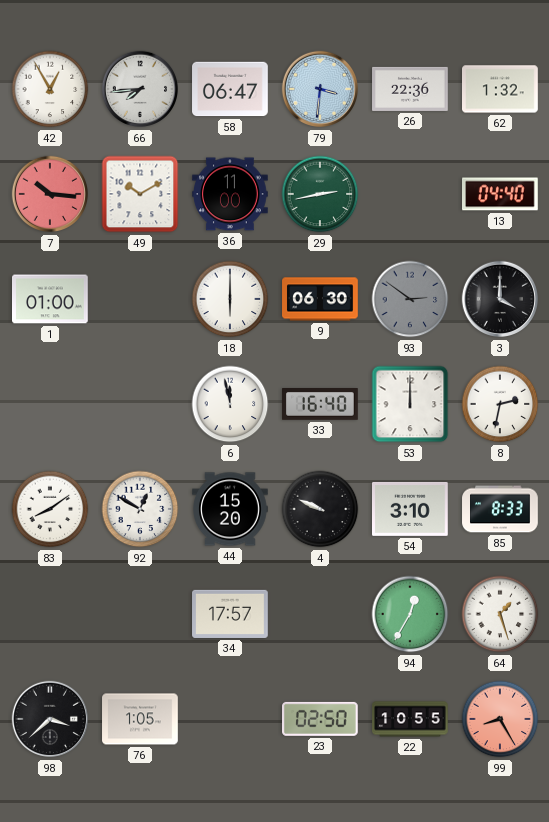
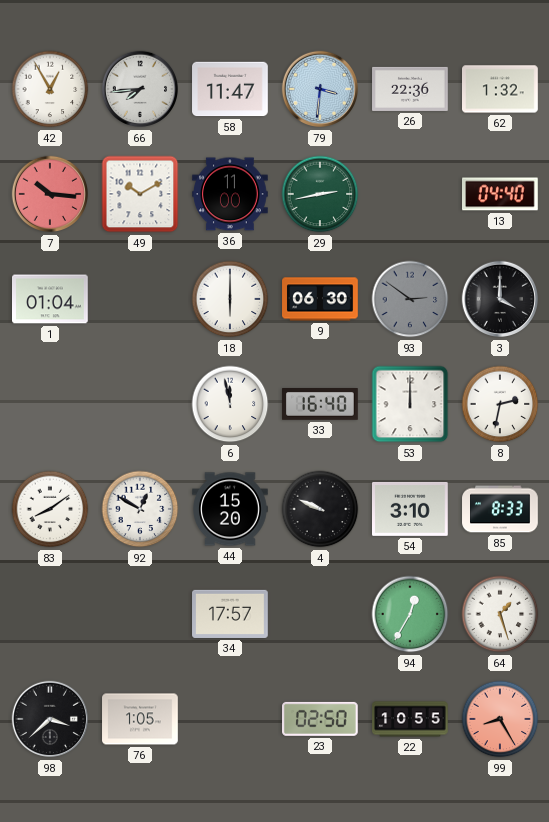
58: 06:47 -> 11:47 (230, 89)
1: 01:00 -> 01:04 (51, 299)
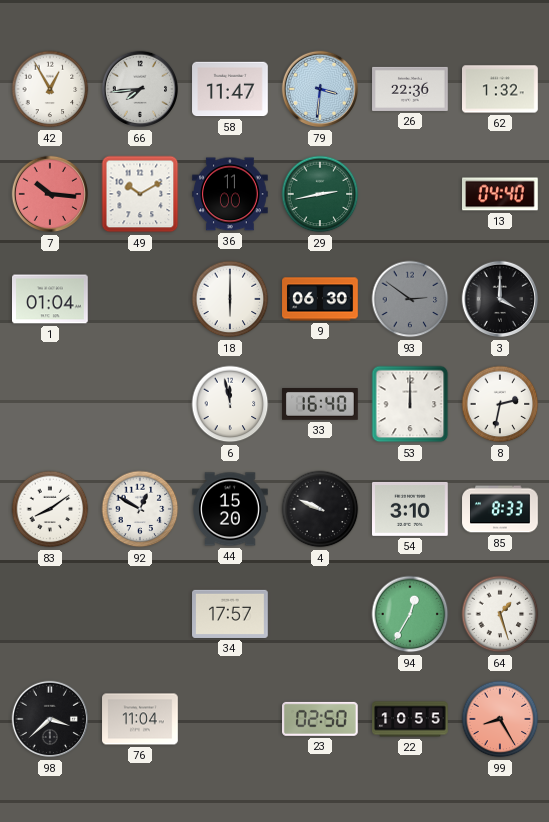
76: 1:05 -> 11:04 (140, 719)
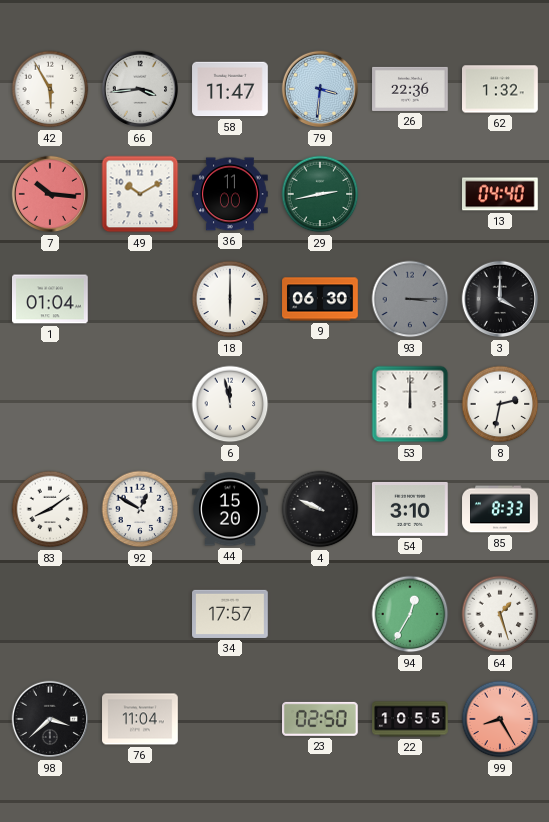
42: 12:55 -> 5:55 (50, 89)
66: 7:44 -> 3:44 (140, 89)
93: 2:51 -> 3:15 (410, 299)
33: 16:40 -> none (320, 404)
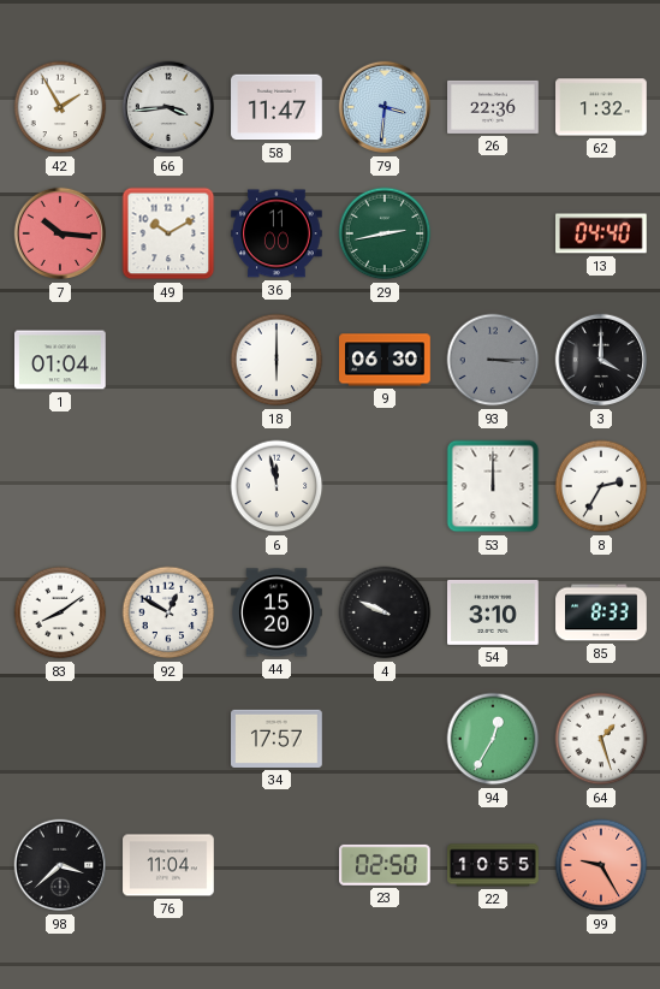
42: 5:55 -> 1:55 (60, 107)
8: 2:32 -> 2:35 (601, 486)
99: 8:25 -> 9:25 (601, 865)
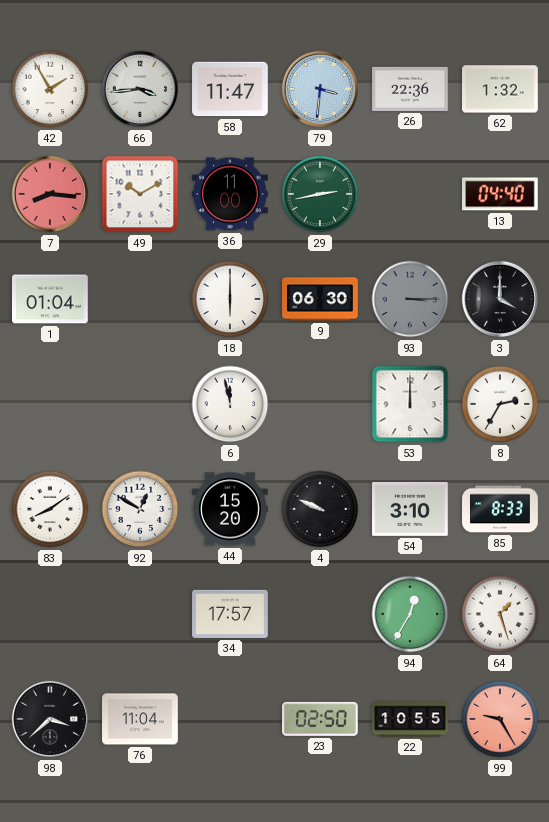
7: 10:16 -> 8:16 (50, 194)
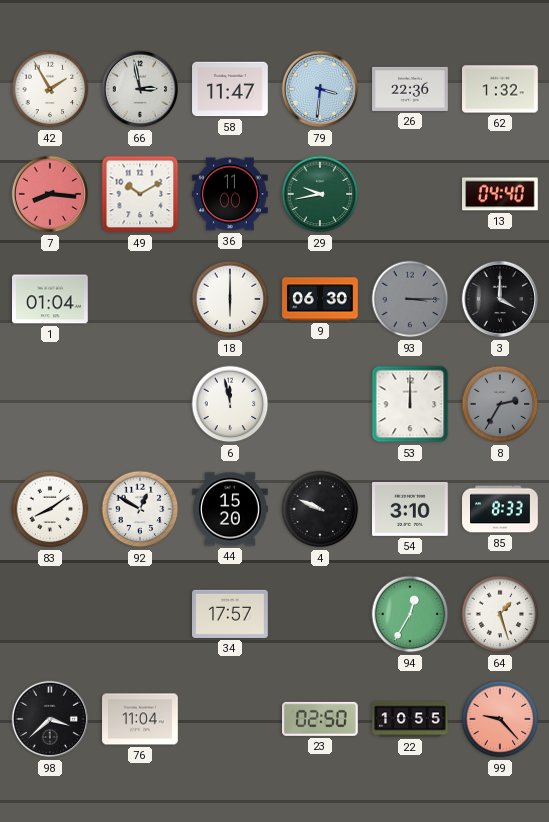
66: 3:44 -> 2:58 (140, 89)
29: 2:43 -> 9:43 (320, 194)
8 dial: white -> grey (500, 404)
99: 9:25 -> 9:23 (500, 719)
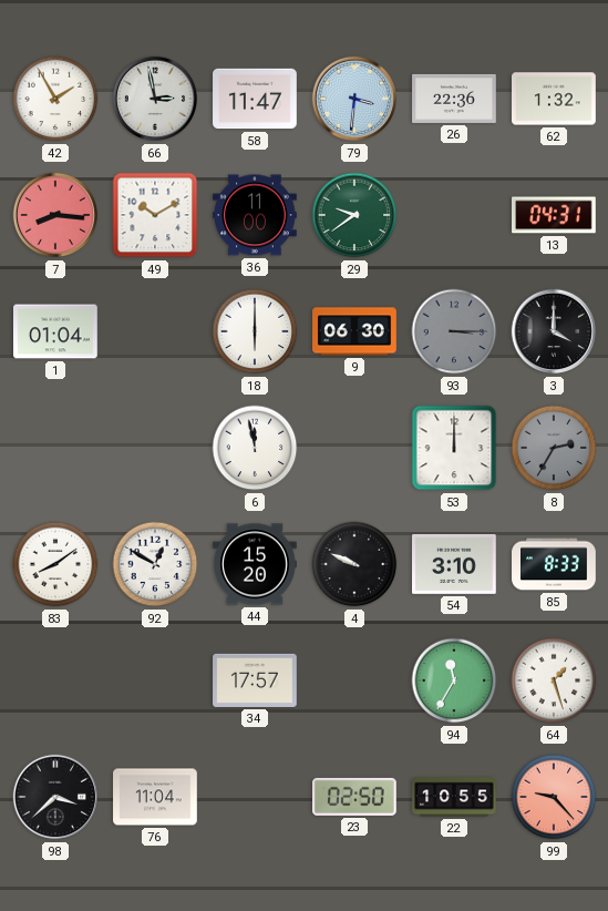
29: 9:43 -> 9:39 (354, 215)
13: 04:40 -> 04:31 (555, 215)
94: 12:35 -> 11:35 (454, 680)
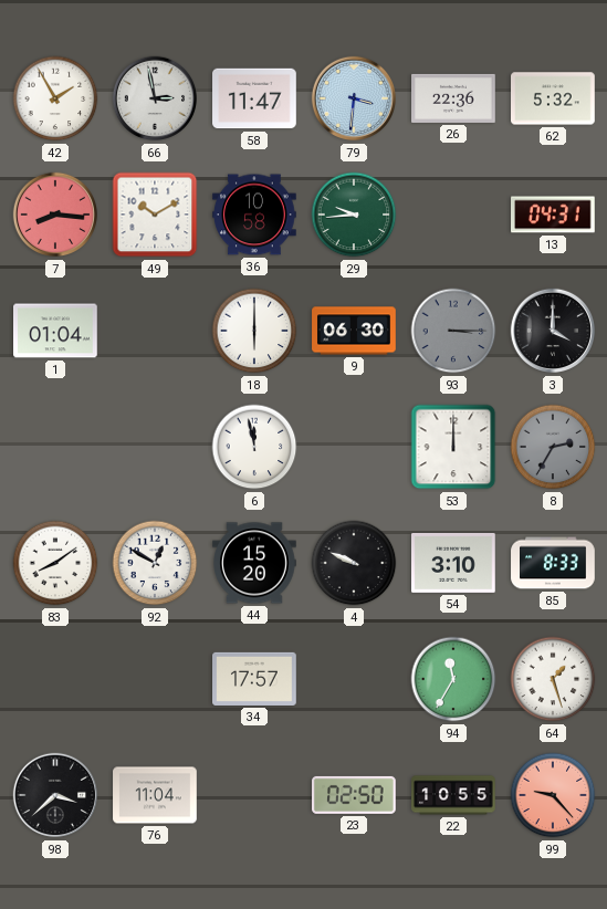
62: 1:32 -> 5:32 (553, 98)
36: 11:00 -> 10:58 (254, 215)
29: 9:39 -> 9:44 (354, 215)
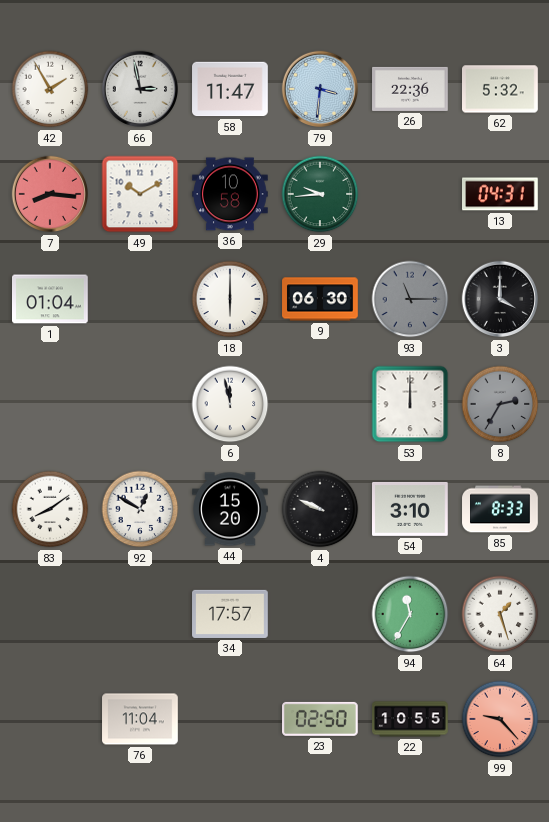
93: 3:15 -> 11:15 (410, 299)
98: 3:38 -> none (55, 795)
